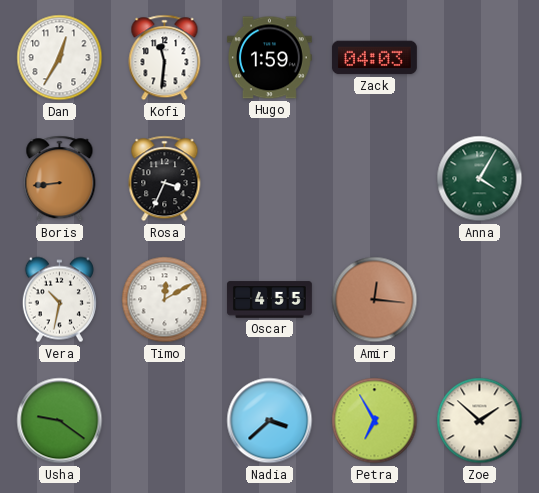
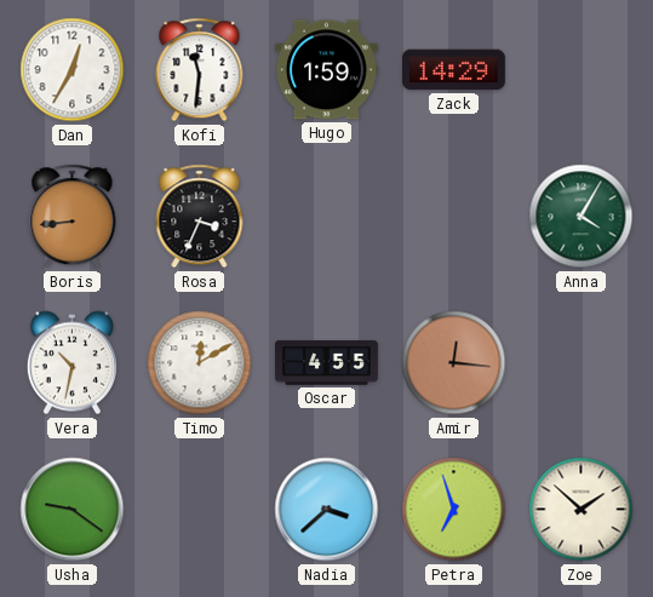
Zack: 04:03 -> 14:29 (453, 70)
Petra: 6:55 -> 6:57 (454, 510)
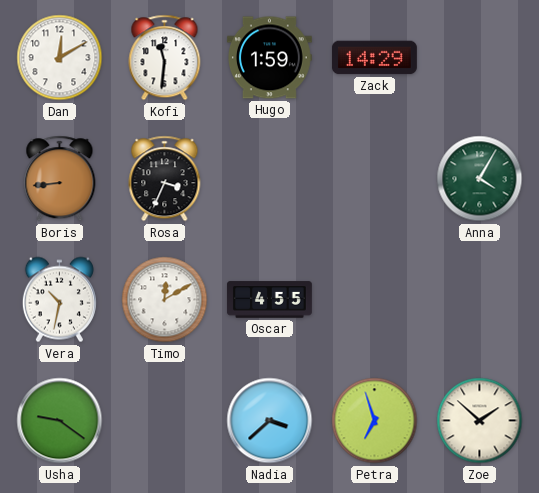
Dan: 12:35 -> 12:10 (60, 58)
Amir: 12:16 -> none (454, 363)
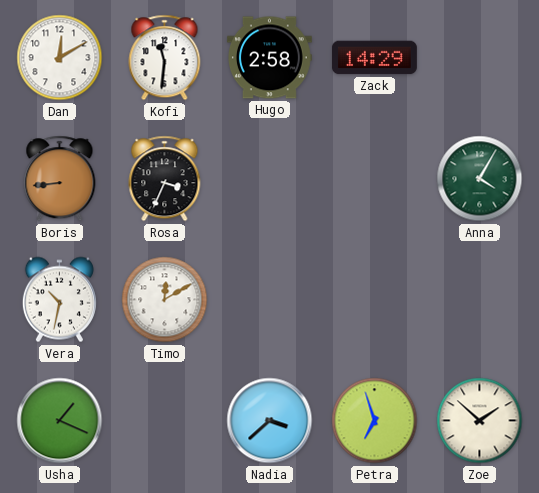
Hugo: 1:59 -> 2:58 (269, 58)
Oscar: 4:55 -> none (269, 300)
Usha: 9:21 -> 1:19 (60, 421)
